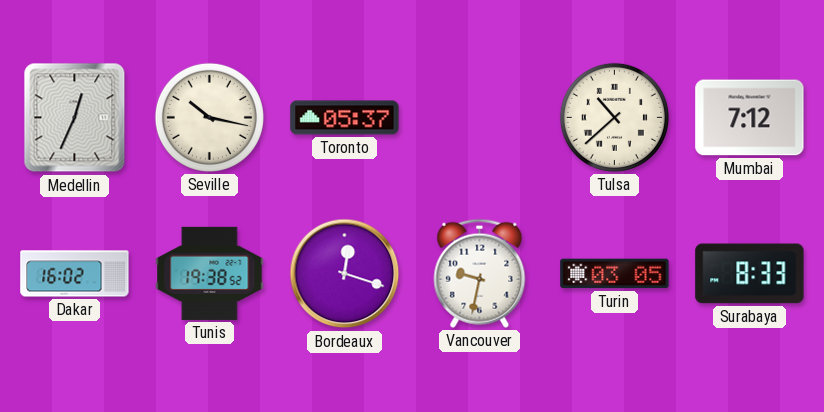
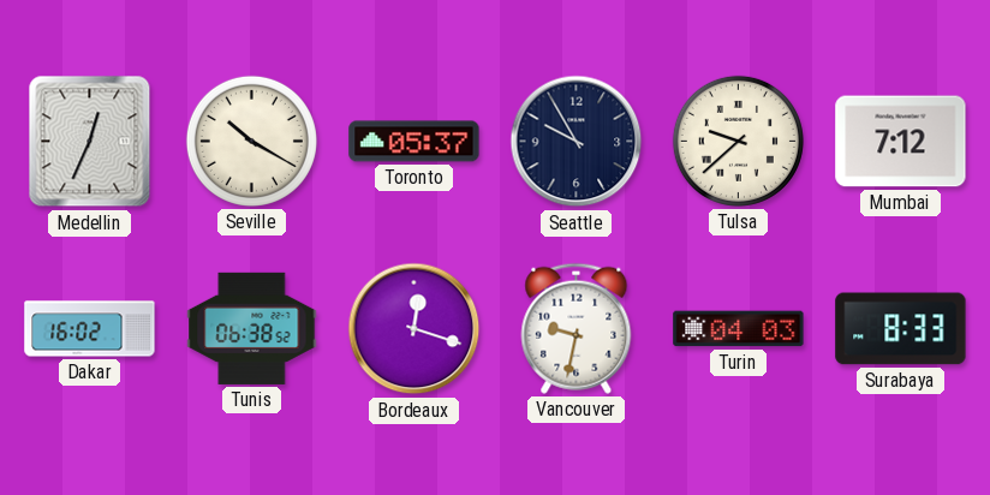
Seville: 10:17 -> 10:20 (251, 141)
Seattle: none -> 9:55 (577, 142)
Tulsa: 10:38 -> 9:38 (738, 141)
Tunis: 19:38 -> 06:38 (252, 328)
Turin: 03:05 -> 04:03 (739, 329)
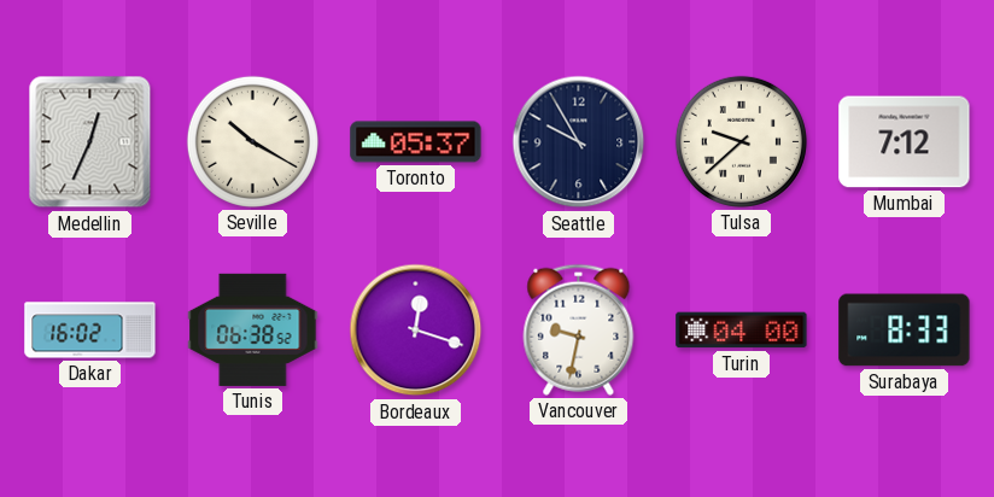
Turin: 04:03 -> 04:00 (742, 331)
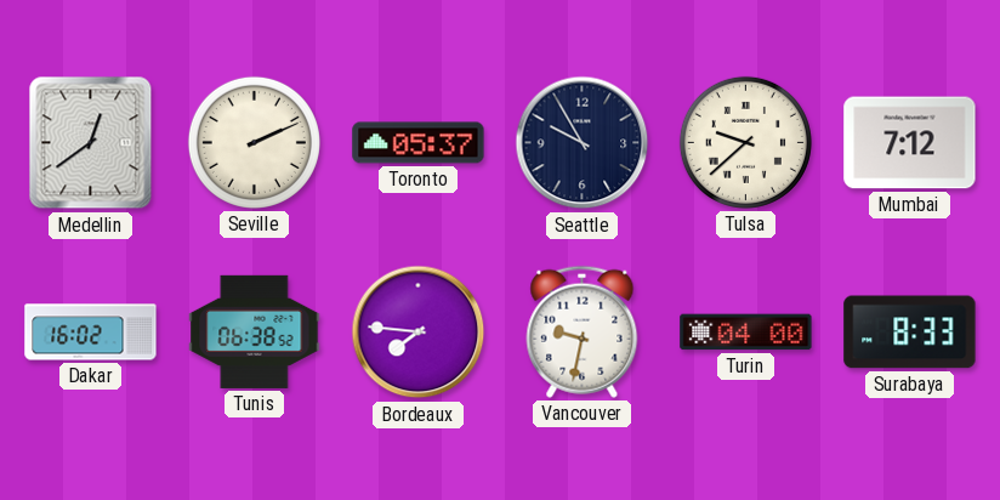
Medellin: 12:34 -> 12:39 (91, 143)
Seville: 10:20 -> 2:11 (254, 142)
Bordeaux: 12:18 -> 7:46 (419, 333)
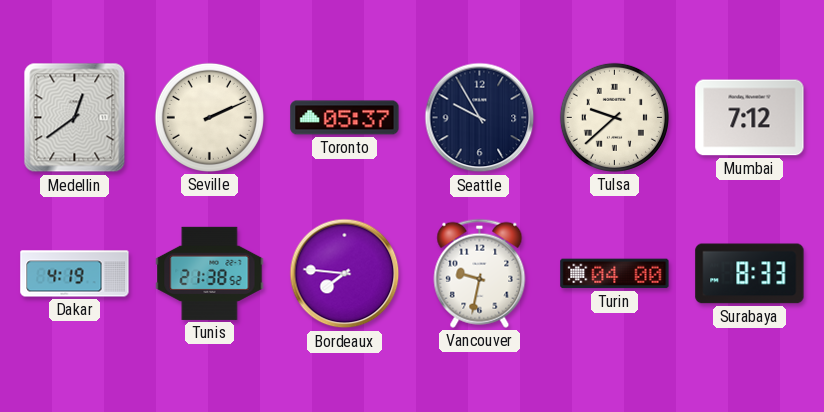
Dakar: 16:02 -> 4:19 (75, 274)
Tunis: 06:38 -> 21:38 (210, 273)
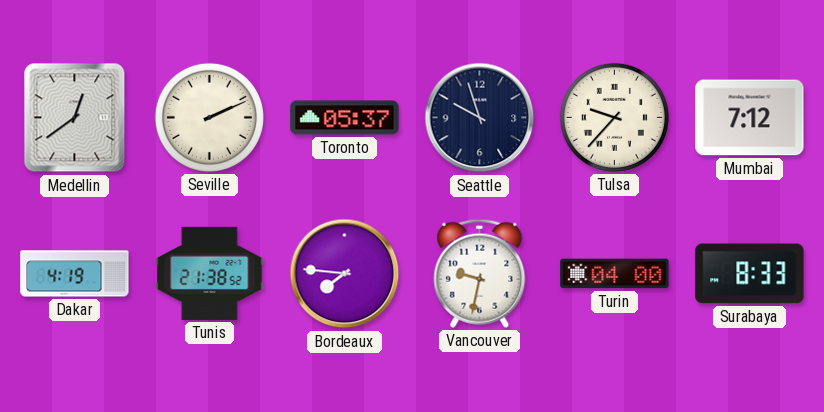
Seattle: 9:55 -> 9:57 (480, 118)
Tulsa: 9:38 -> 9:37 (614, 117)
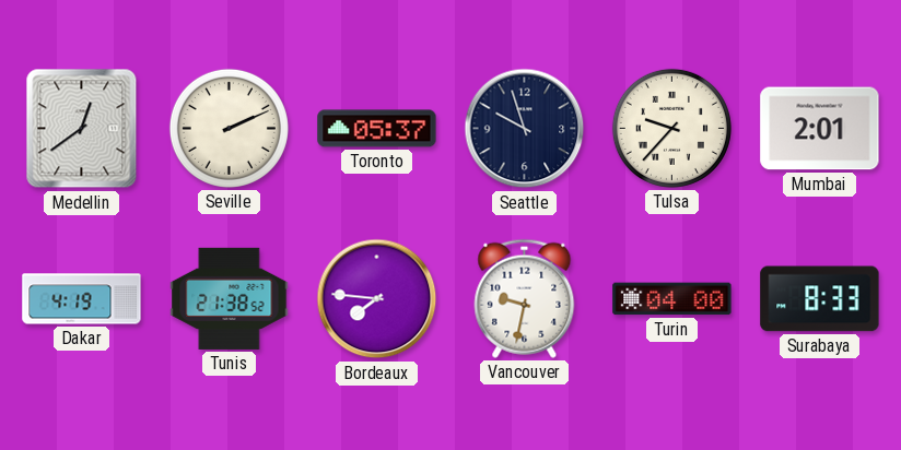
Mumbai: 7:12 -> 2:01 (820, 129)
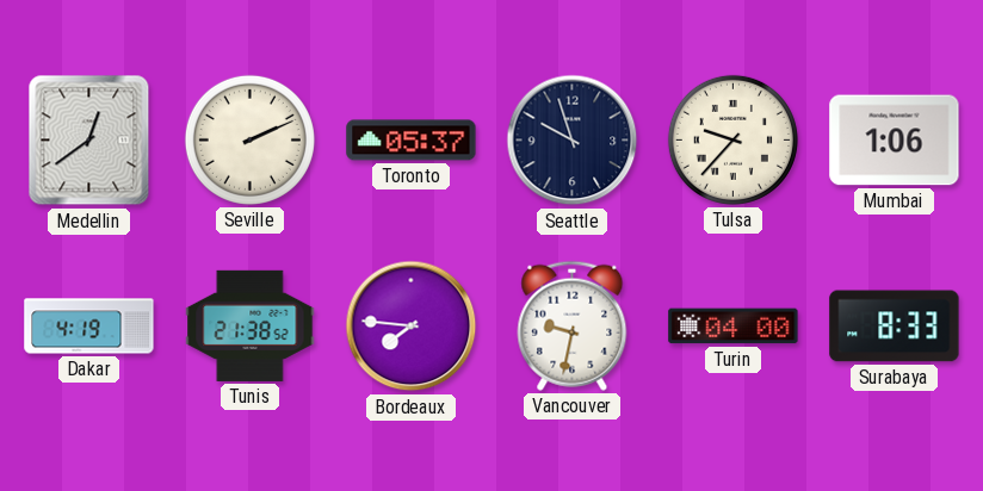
Mumbai: 2:01 -> 1:06 (895, 141)
